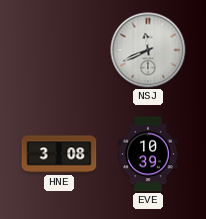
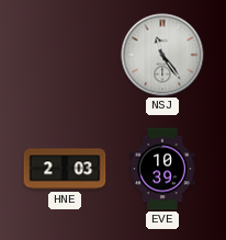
NSJ: 11:41 -> 11:24 (162, 55)
HNE: 3:08 -> 2:03 (65, 169)
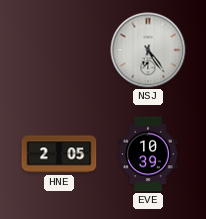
NSJ: 11:24 -> 6:24 (148, 50)
HNE: 2:03 -> 2:05 (59, 154)
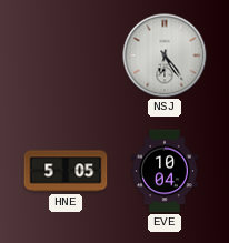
HNE: 2:05 -> 5:05 (66, 171)
EVE: 10:39 -> 10:04 (165, 171)
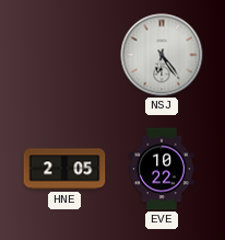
HNE: 5:05 -> 2:05 (64, 169)
EVE: 10:04 -> 10:22 (162, 169)
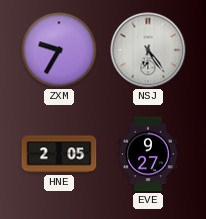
ZXM: none -> 9:35 (59, 50)
EVE: 10:22 -> 9:27 (148, 154)
